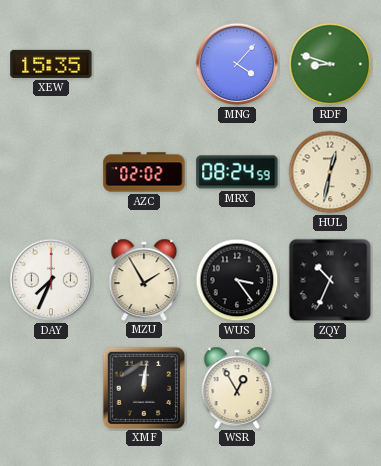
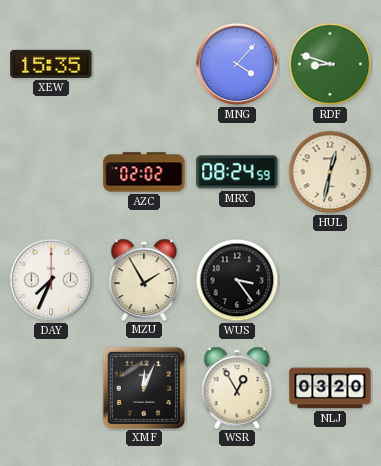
ZQY: 10:34 -> none (330, 280)
XMF: 12:01 -> 12:04 (143, 387)
NLJ: none -> 03:20 (330, 388)
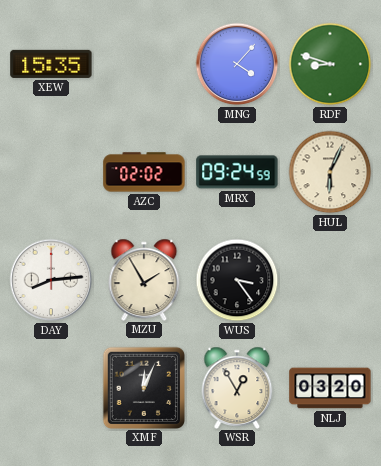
MRX: 08:24 -> 09:24 (237, 172)
HUL: 12:32 -> 6:04 (330, 172)
DAY: 7:34 -> 8:14 (51, 280)
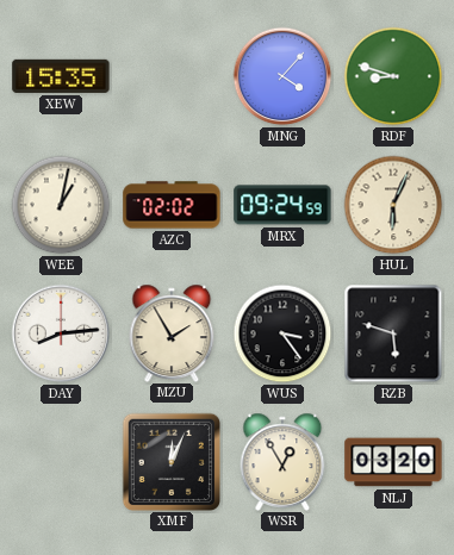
WEE: none -> 1:02 (61, 205)
RZB: none -> 5:48 (393, 333)
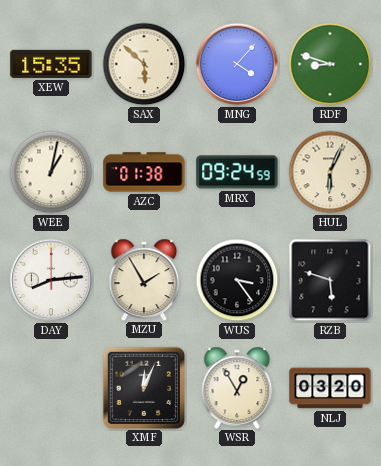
SAX: none -> 5:52 (144, 64)
AZC: 02:02 -> 01:38 (144, 172)
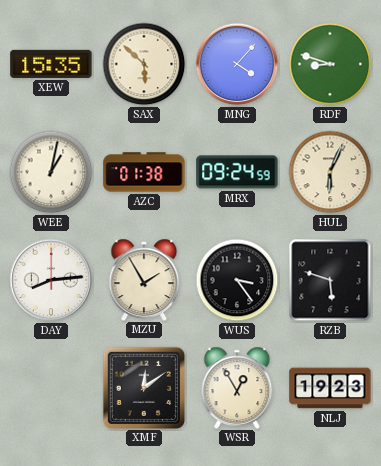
XMF: 12:04 -> 12:09 (143, 387)
NLJ: 03:20 -> 19:23 (330, 388)
